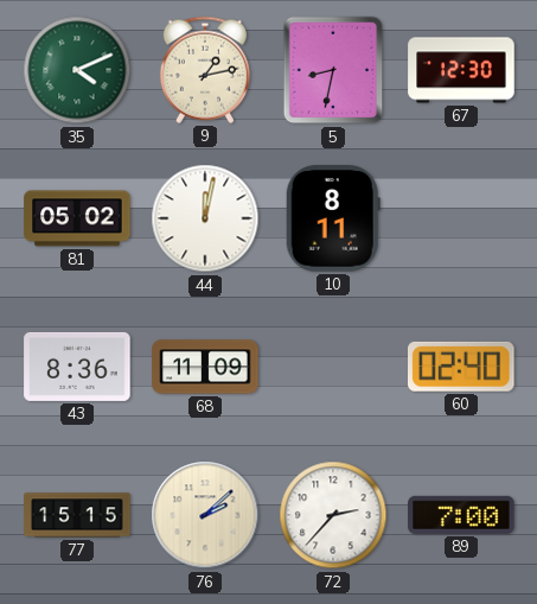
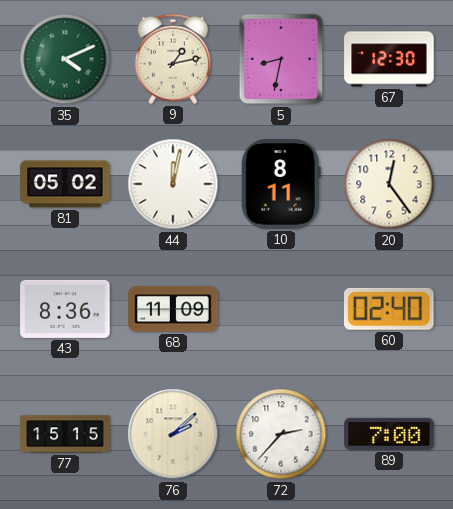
20: none -> 12:24 (389, 184)
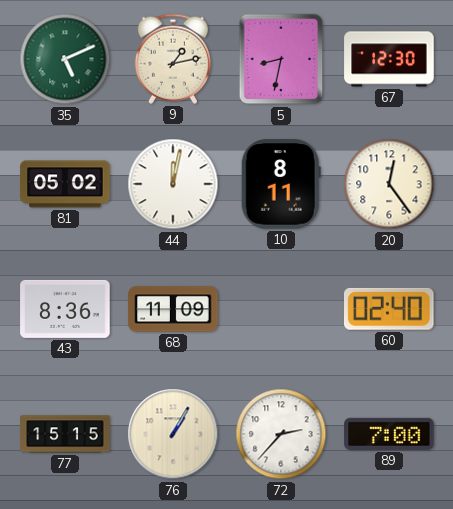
35: 4:11 -> 5:11 (65, 59)
76: 2:08 -> 1:05 (173, 434)
